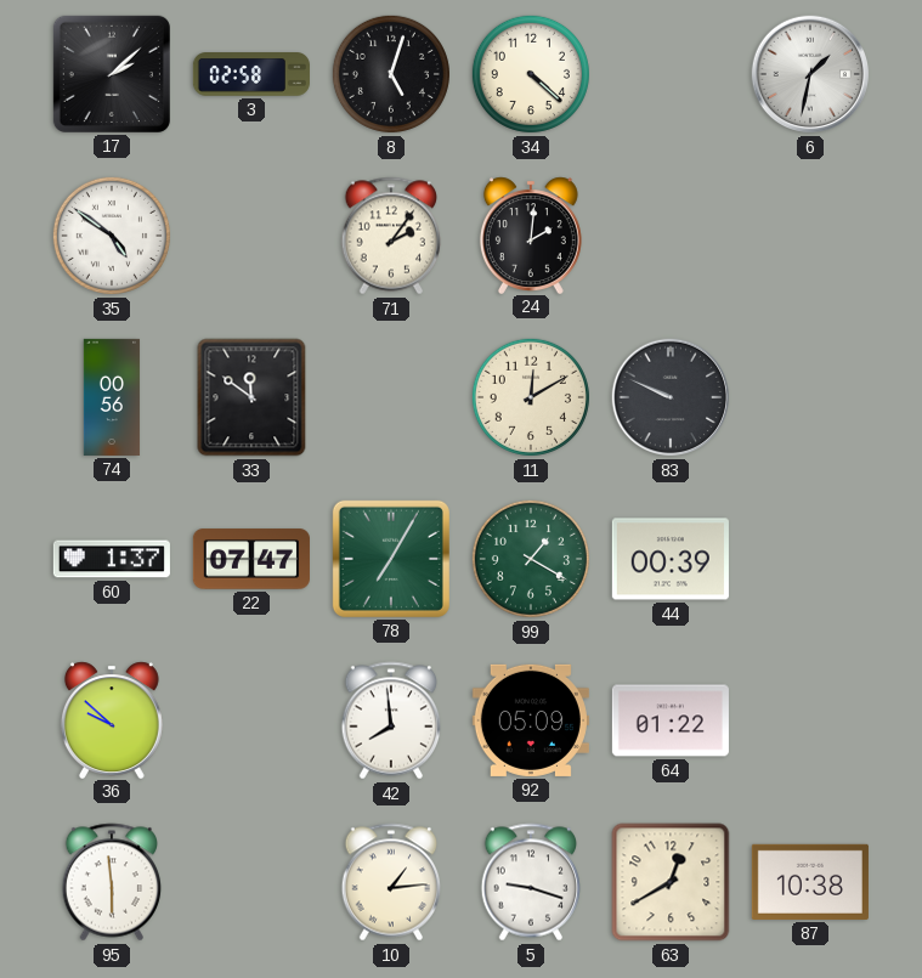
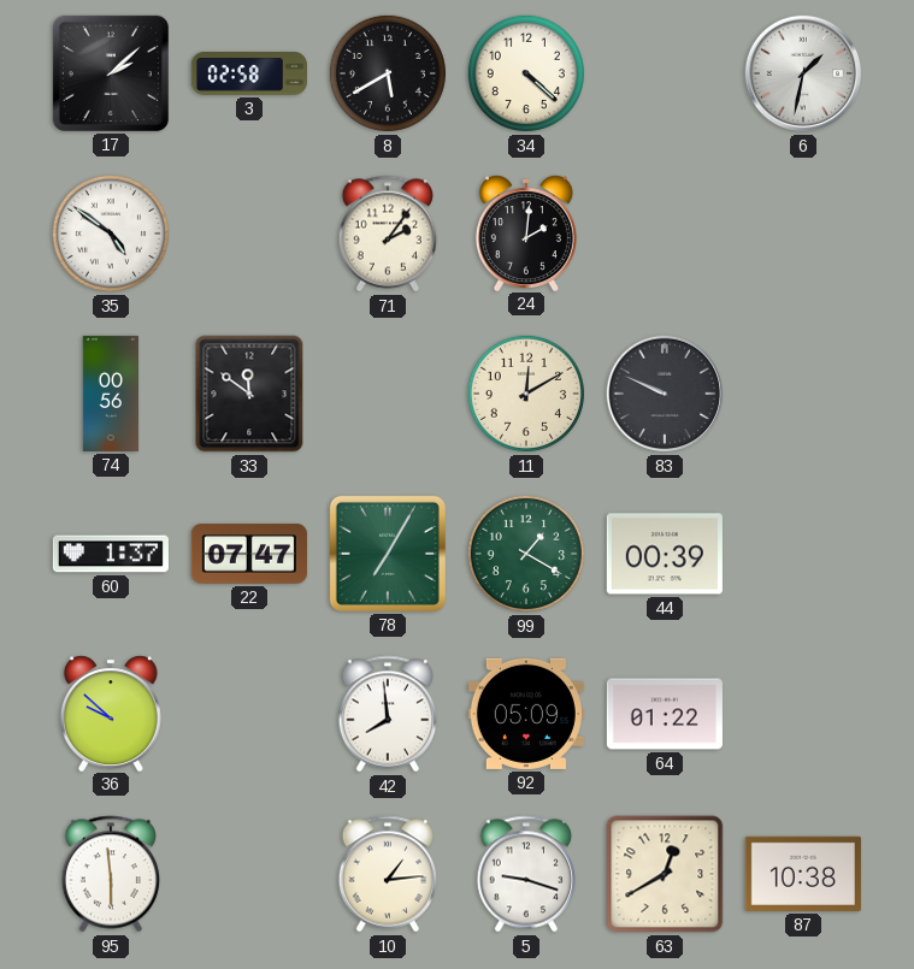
8: 5:03 -> 5:40 (388, 73)
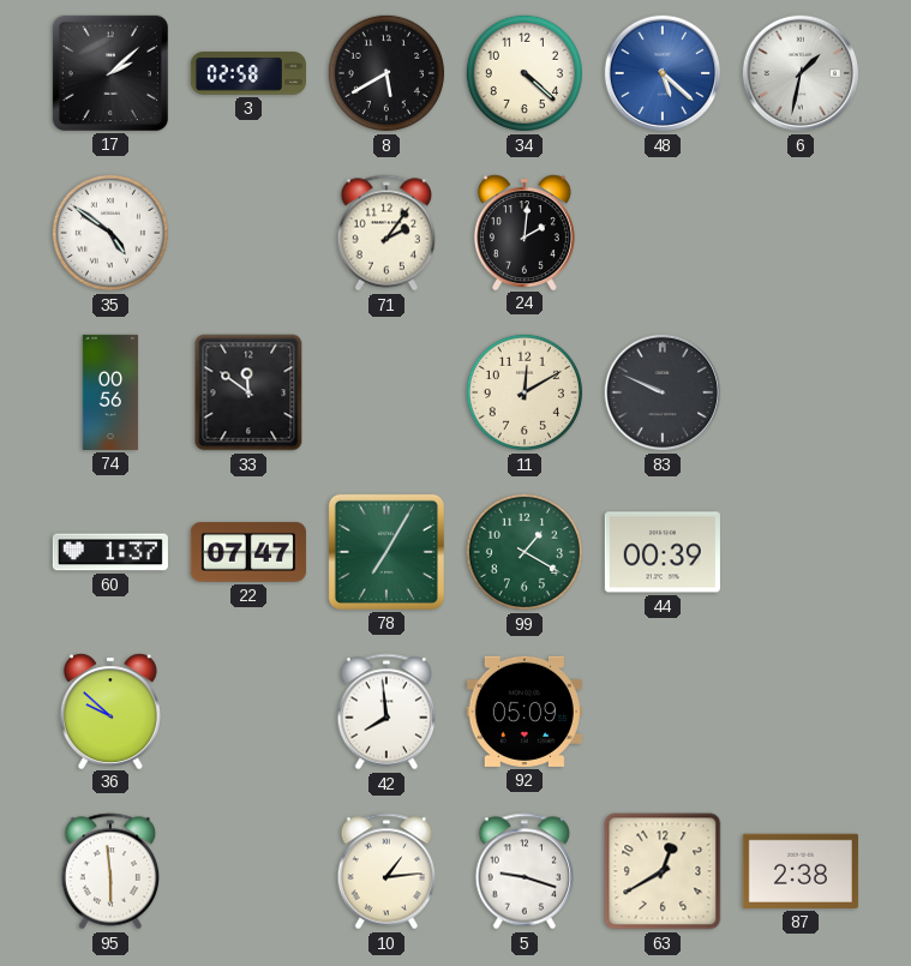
48: none -> 5:22 (663, 73)
64: 01:22 -> none (665, 714)
87: 10:38 -> 2:38 (801, 871)
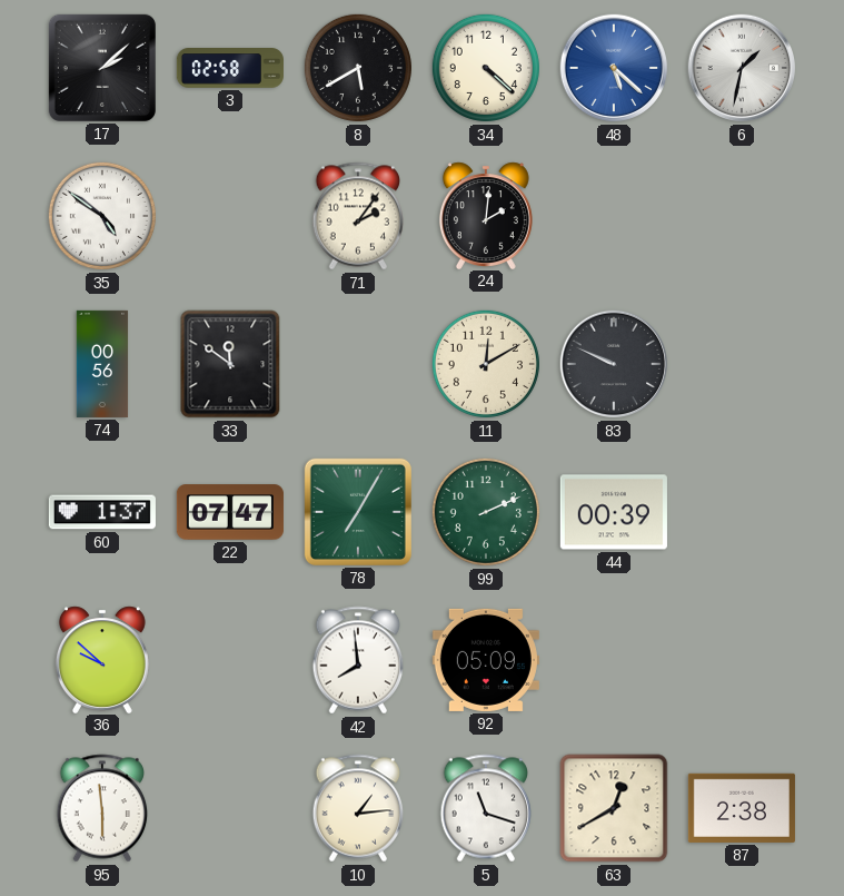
99: 1:20 -> 2:11 (486, 512)
5: 9:18 -> 11:18 (486, 808)
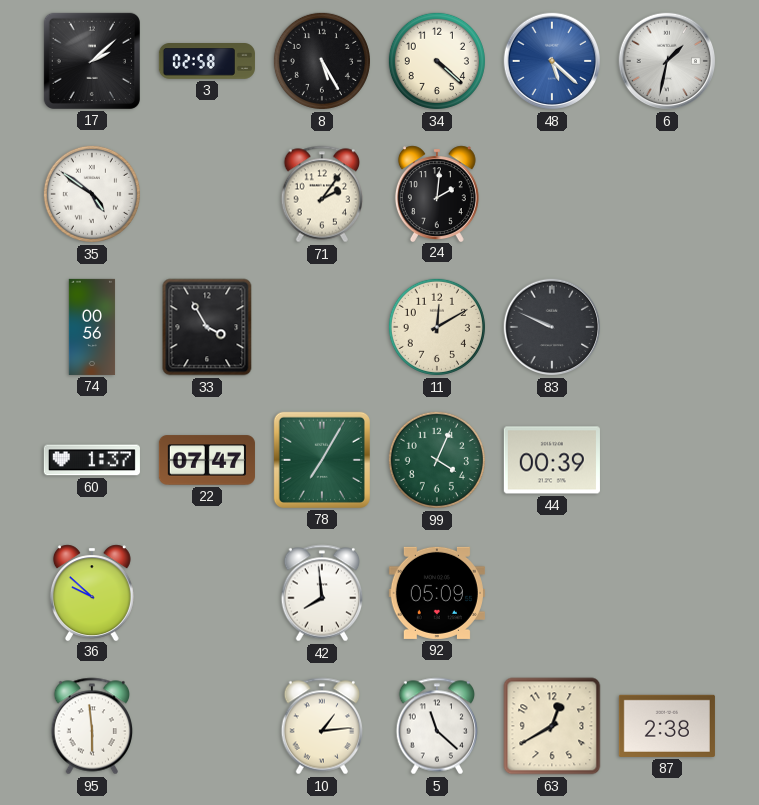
8: 5:40 -> 5:25 (322, 61)
33: 11:51 -> 3:55 (207, 327)
99: 2:11 -> 4:04 (437, 460)
5: 11:18 -> 11:22 (437, 726)
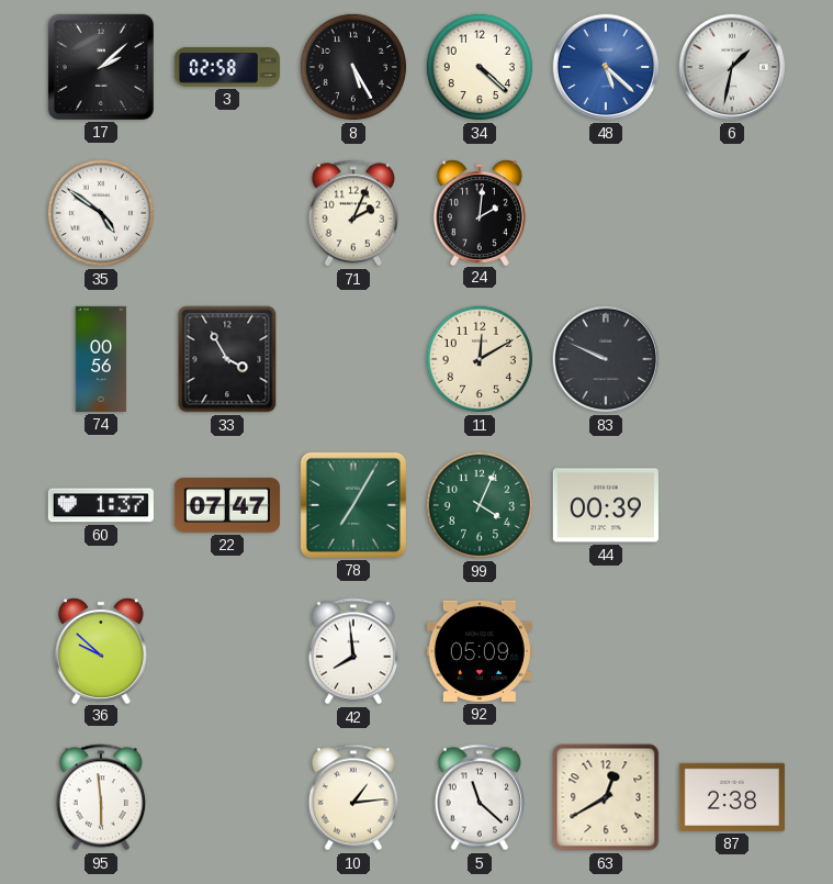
71: 2:06 -> 2:04 (353, 213)
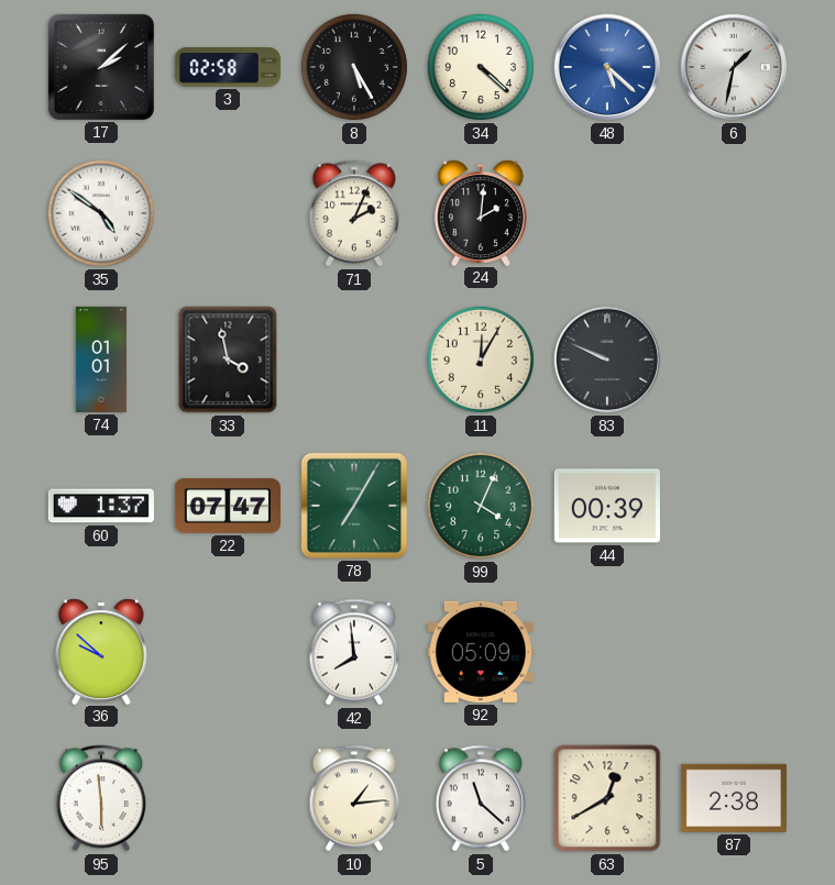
74: 00:56 -> 01:01 (101, 359)
33: 3:55 -> 3:58 (228, 359)
11: 12:10 -> 12:05 (481, 359)
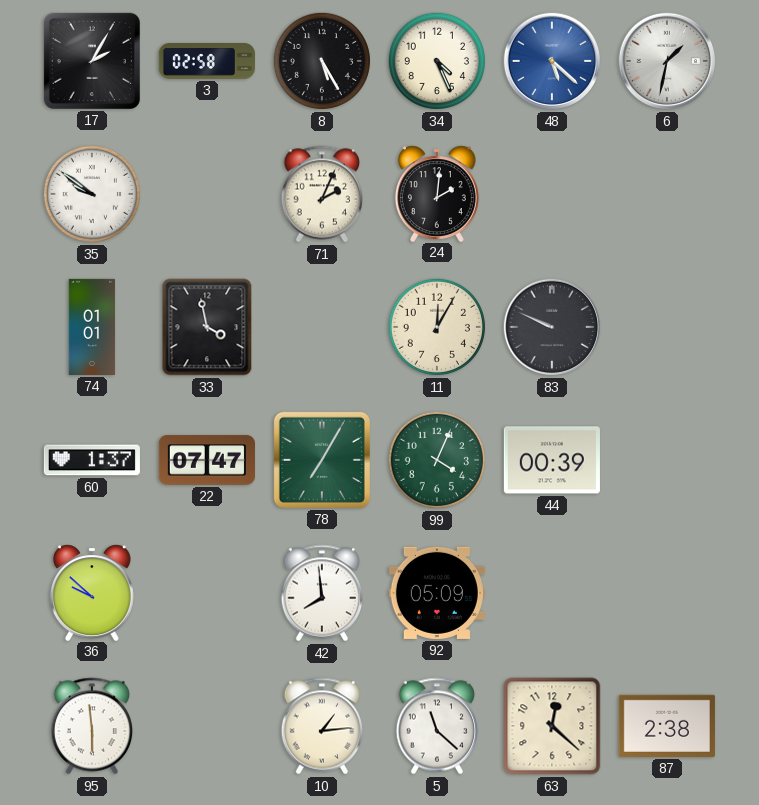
17: 2:08 -> 2:05 (92, 61)
34: 4:22 -> 4:26 (437, 61)
35: 4:51 -> 9:51 (92, 194)
63: 12:40 -> 12:22 (552, 726)
